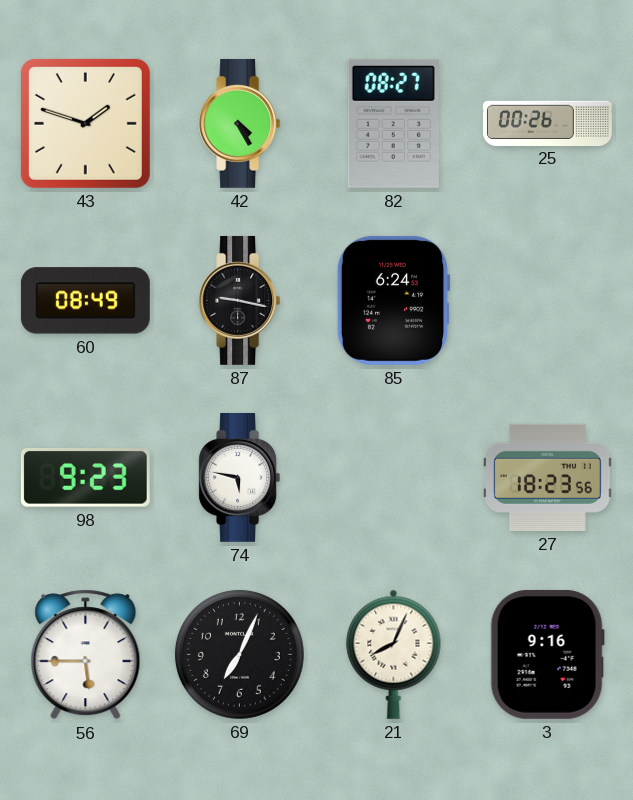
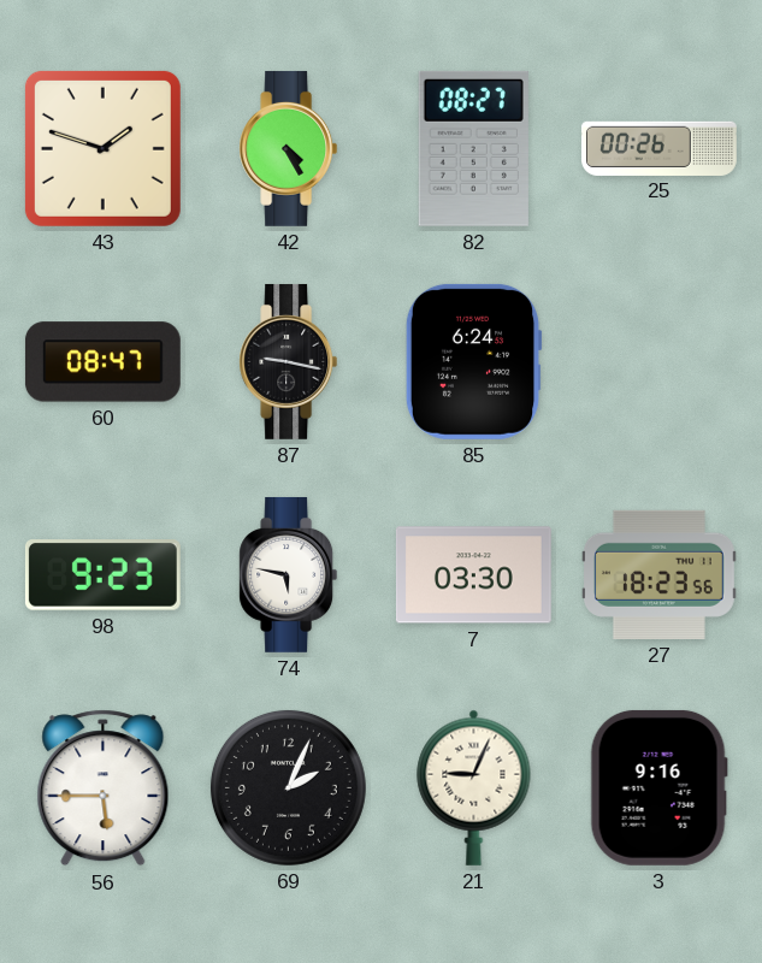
60: 08:49 -> 08:47 (102, 362)
7: none -> 03:30 (473, 575)
69: 7:04 -> 2:04 (288, 787)
21: 8:04 -> 9:04 (474, 787)
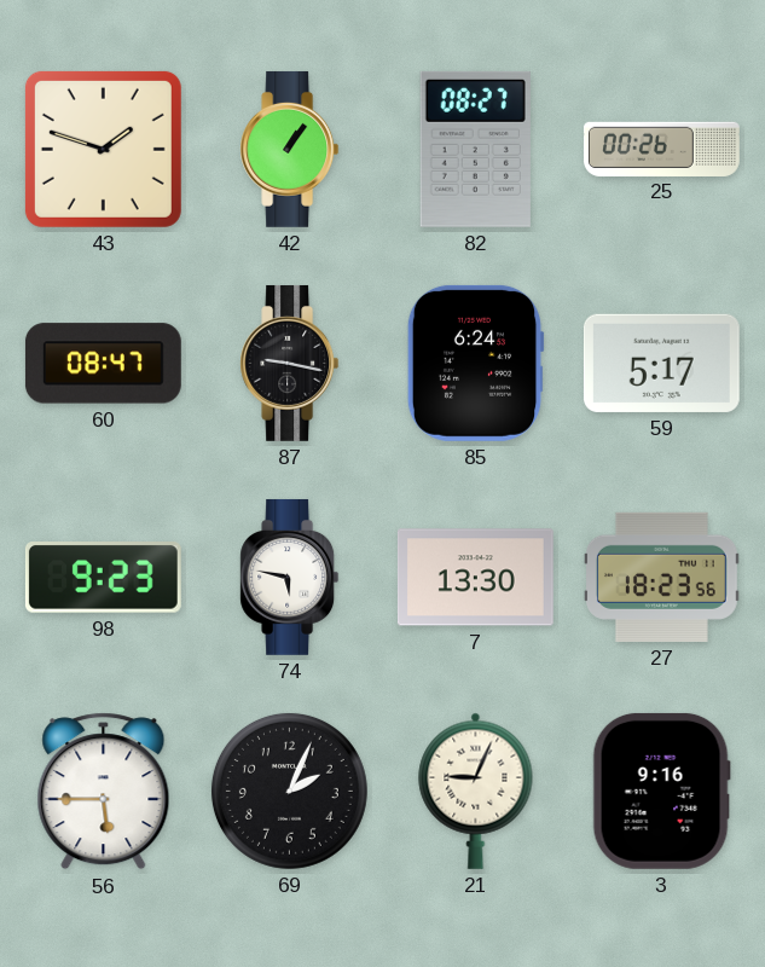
42: 4:25 -> 1:06 (290, 149)
59: none -> 5:17 (661, 363)
7: 03:30 -> 13:30 (475, 578)
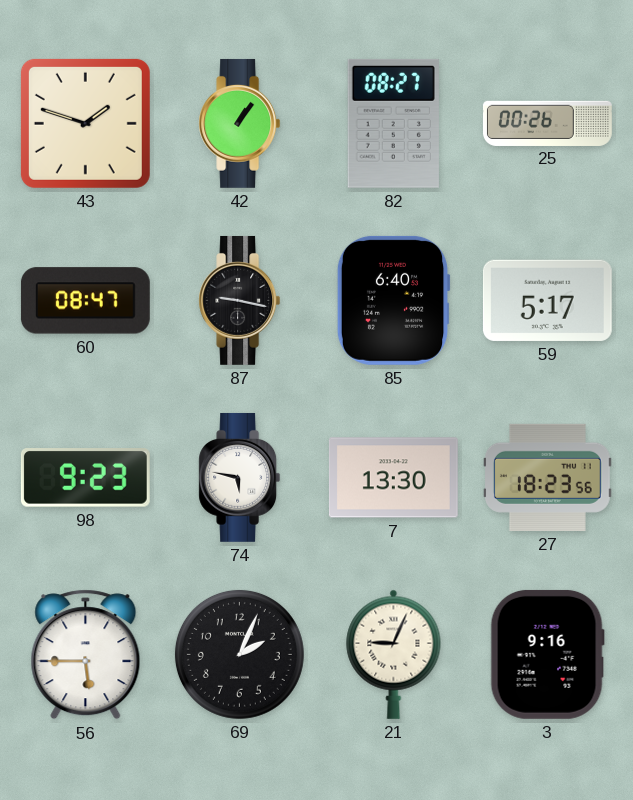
85: 6:24 -> 6:40 (393, 300)
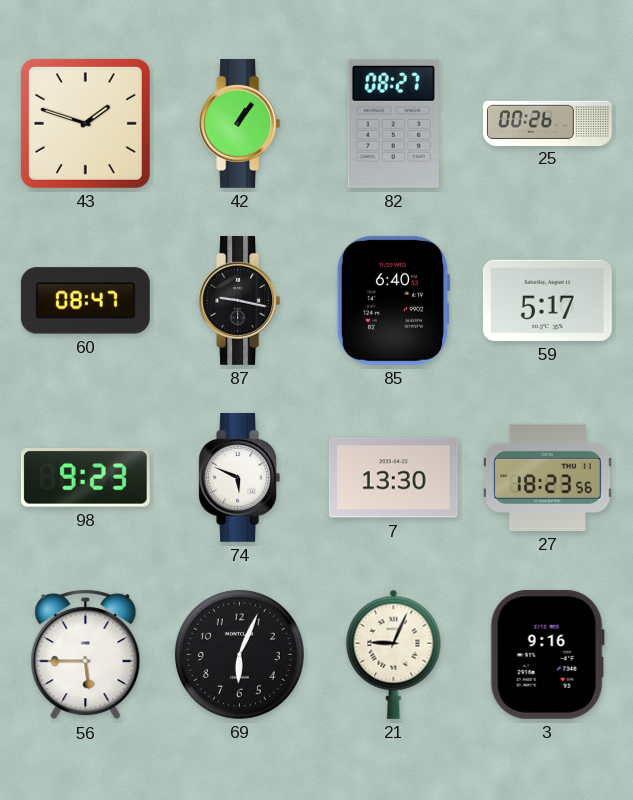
74: 5:47 -> 5:49 (240, 477)
69: 2:04 -> 6:04 (239, 654)
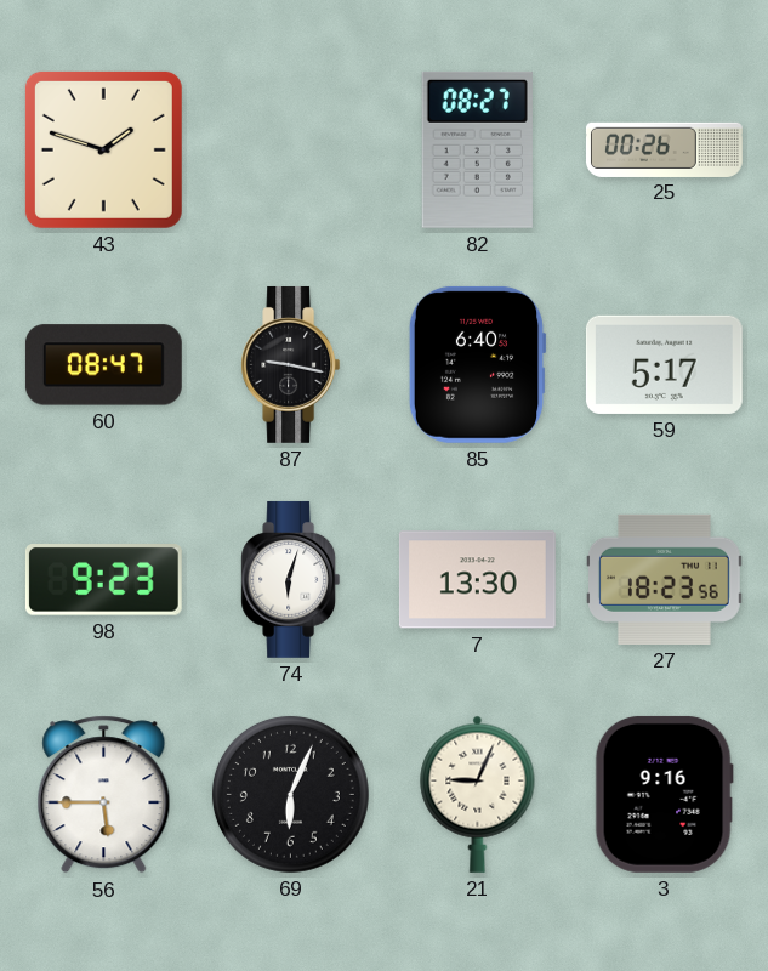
42: 1:06 -> none (240, 123)
74: 5:49 -> 6:03 (291, 579)
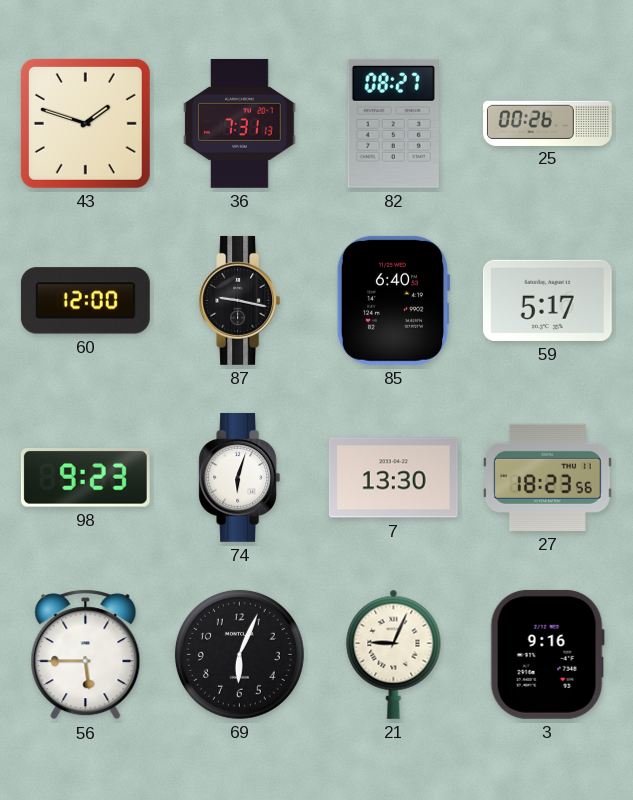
36: none -> 7:31 (240, 123)
60: 08:47 -> 12:00 (85, 301)
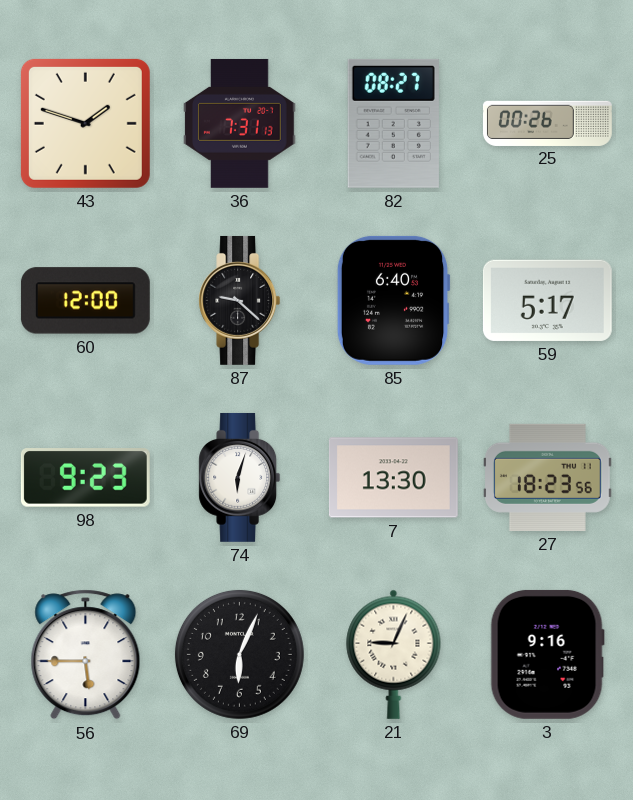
87: 9:17 -> 9:22 (240, 300)
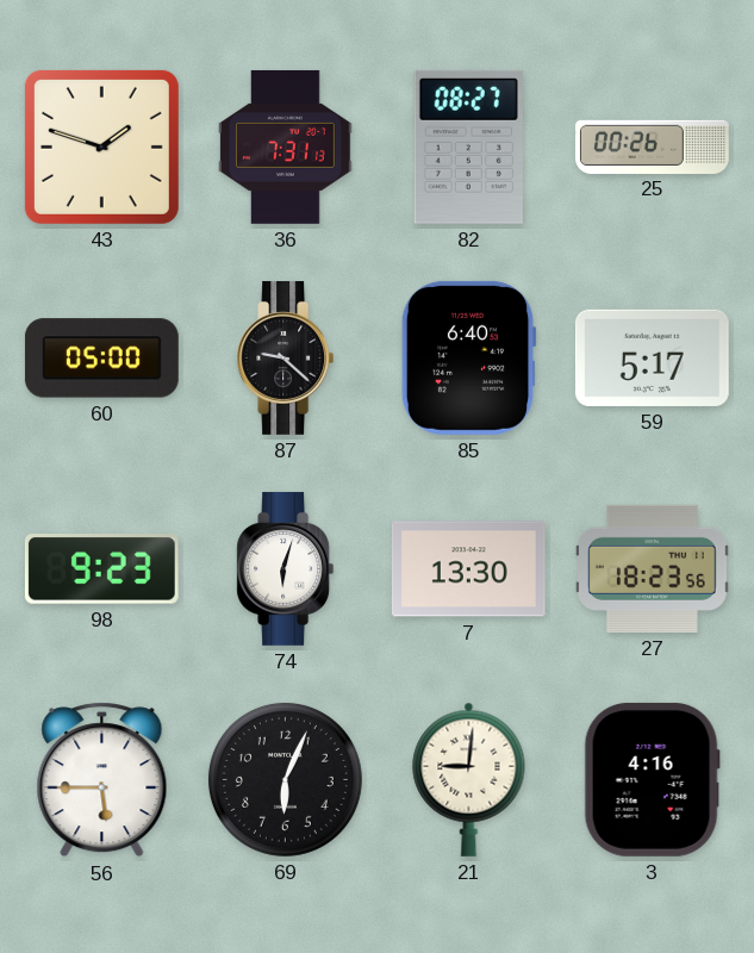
60: 12:00 -> 05:00 (101, 359)
21: 9:04 -> 9:01 (469, 779)
3: 9:16 -> 4:16 (652, 779)
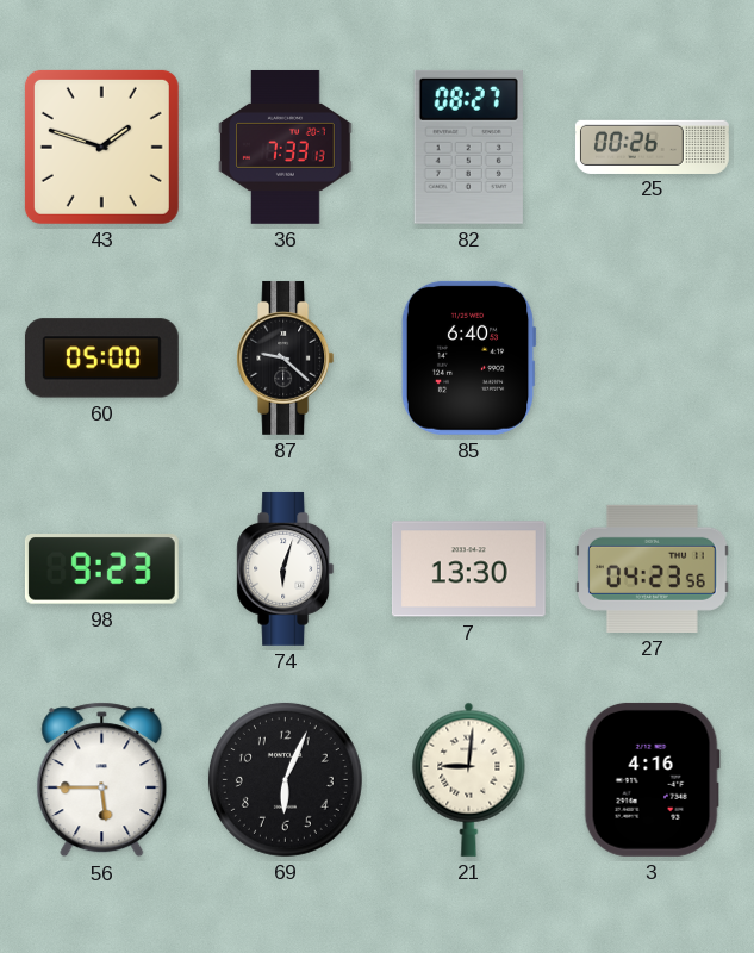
36: 7:31 -> 7:33 (286, 147)
59: 5:17 -> none (652, 357)
27: 18:23 -> 04:23 (652, 568)
